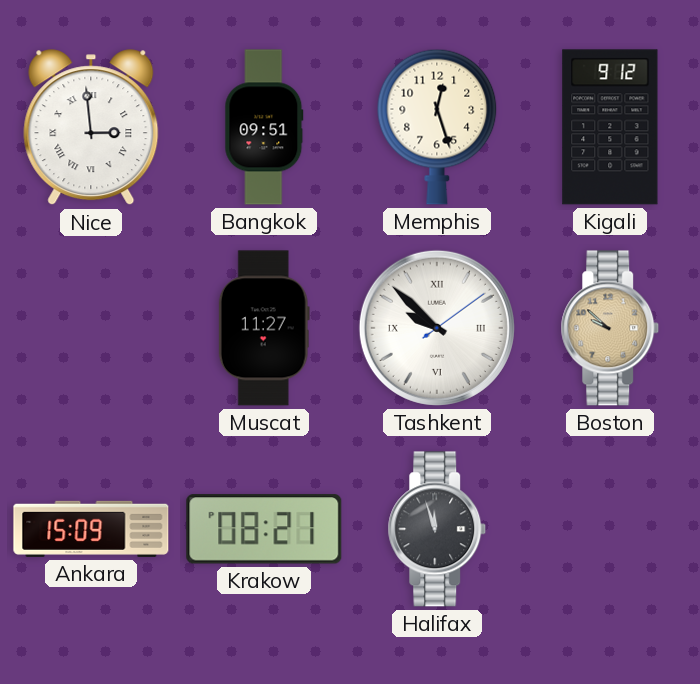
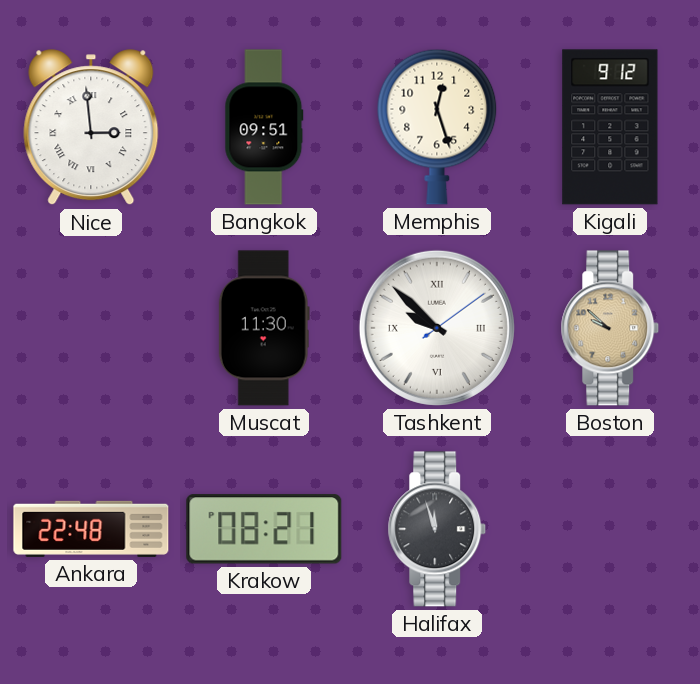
Muscat: 11:27 -> 11:30 (264, 328)
Ankara: 15:09 -> 22:48 (91, 529)
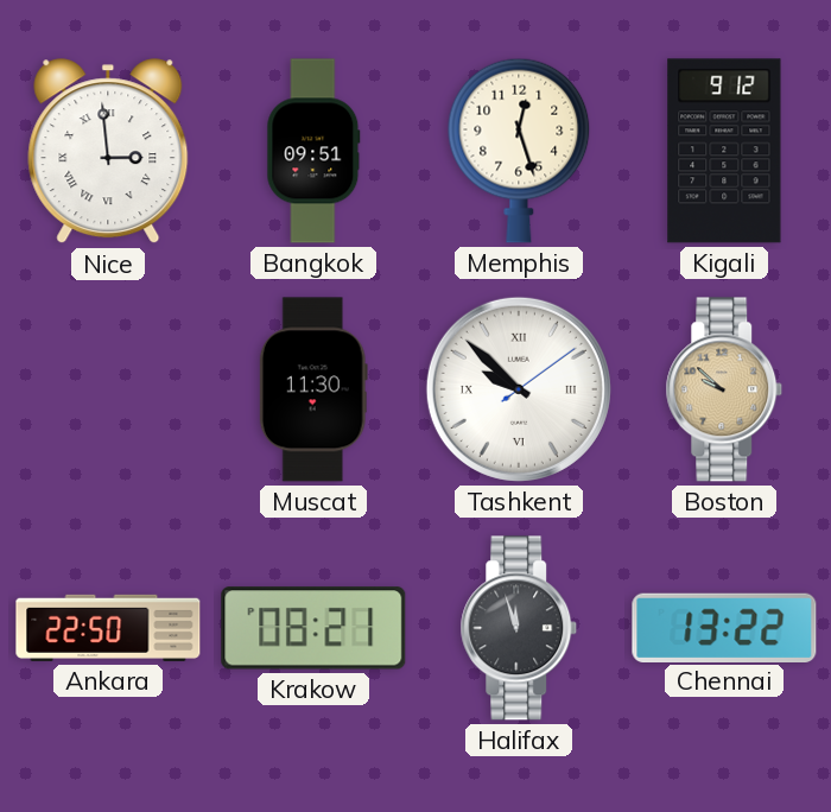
Ankara: 22:48 -> 22:50 (108, 628)
Chennai: none -> 13:22 (724, 627)
